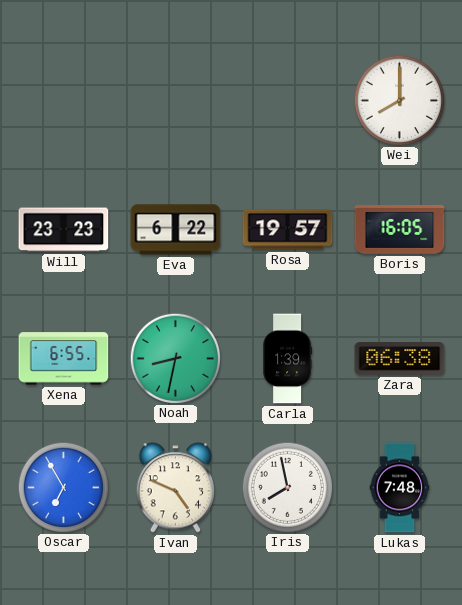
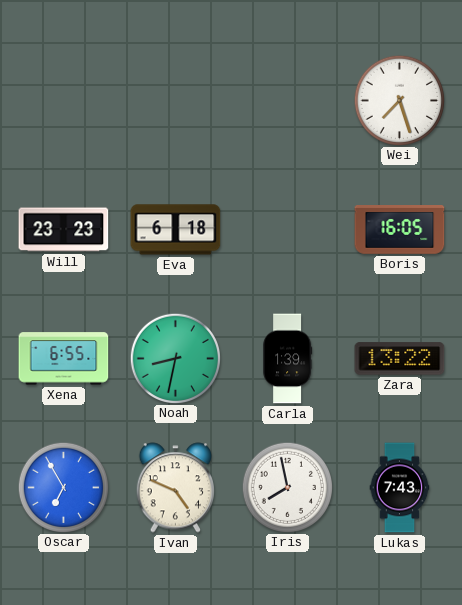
Wei: 8:00 -> 7:27 (399, 100)
Eva: 6:22 -> 6:18 (176, 230)
Rosa: 19:57 -> none (288, 230)
Zara: 06:38 -> 13:22 (400, 359)
Lukas: 7:48 -> 7:43 (400, 488)
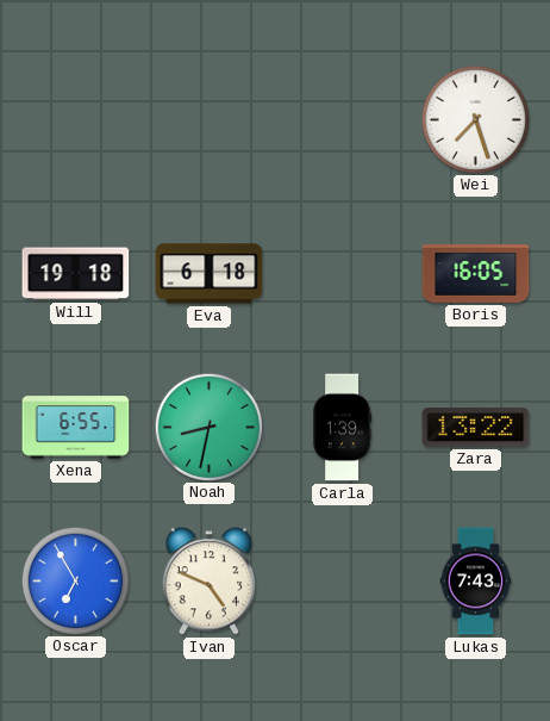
Will: 23:23 -> 19:18 (76, 274)
Iris: 7:58 -> none (287, 487)
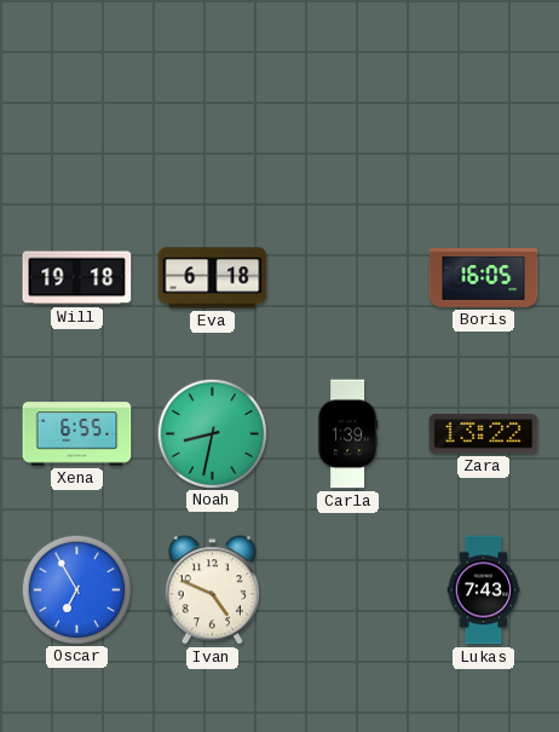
Wei: 7:27 -> none (475, 119)
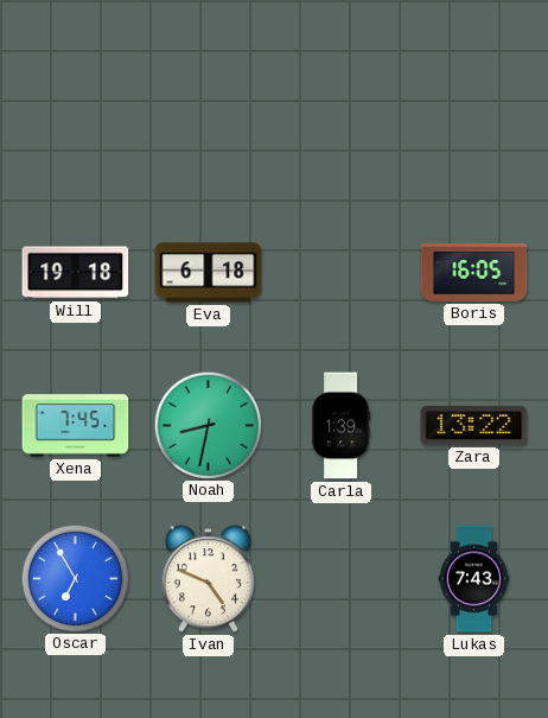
Xena: 6:55 -> 7:45 (76, 426)
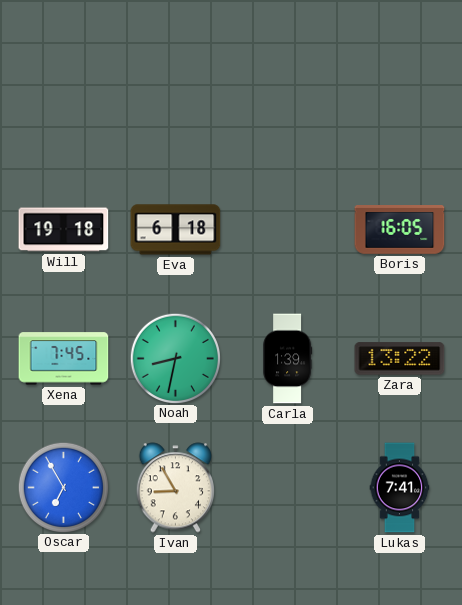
Ivan: 4:49 -> 8:55 (175, 488)
Lukas: 7:43 -> 7:41 (400, 488)
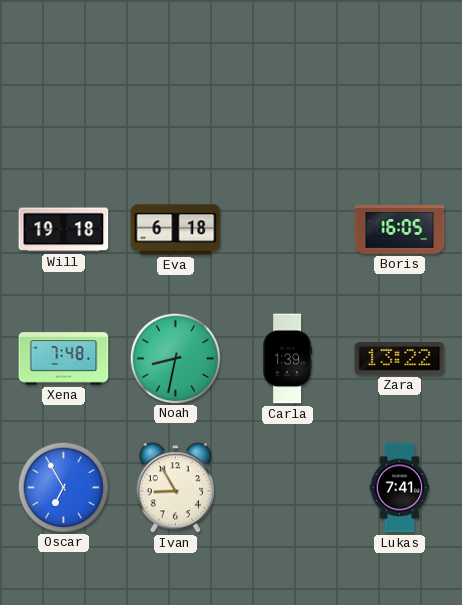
Xena: 7:45 -> 7:48 (64, 359)
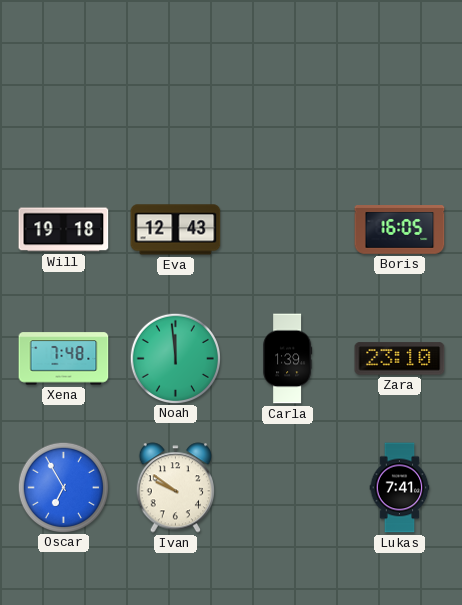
Eva: 6:18 -> 12:43 (176, 230)
Noah: 8:32 -> 11:59 (175, 358)
Zara: 13:22 -> 23:10 (400, 359)
Ivan: 8:55 -> 9:51 (175, 488)
